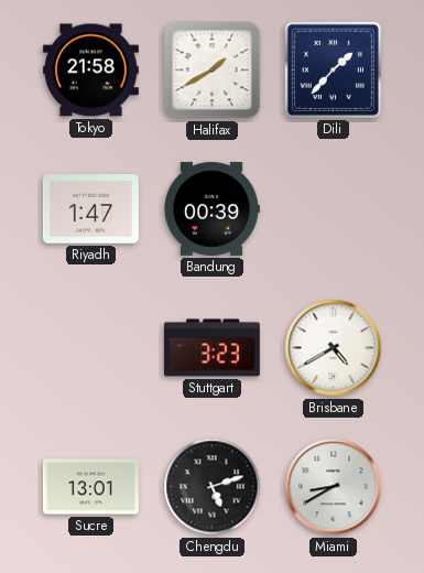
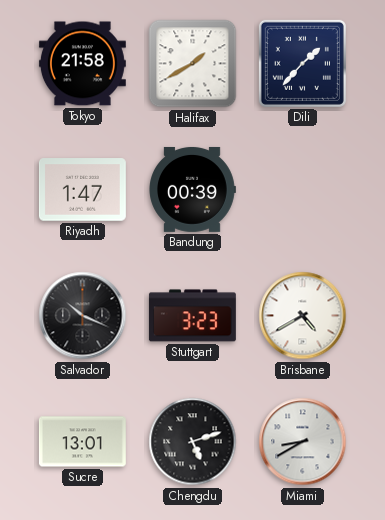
Salvador: none -> 10:19 (83, 316)
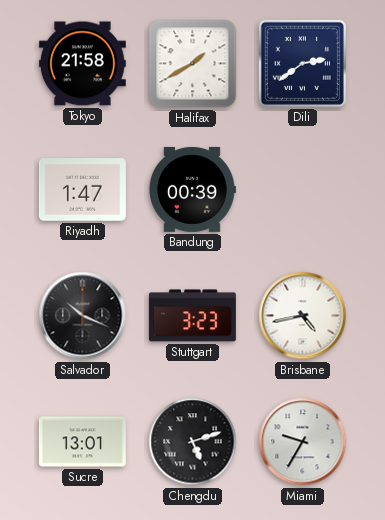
Dili: 1:37 -> 2:39 (302, 63)
Brisbane: 4:40 -> 4:43 (303, 316)
Miami: 8:40 -> 9:35 (303, 442)
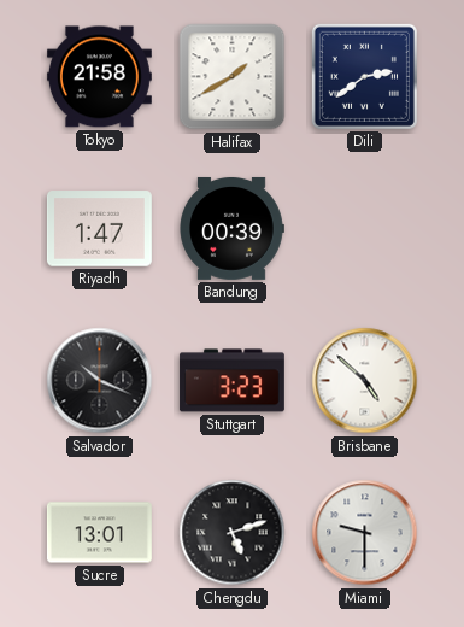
Brisbane: 4:43 -> 4:52 (365, 381)
Miami: 9:35 -> 9:30 (365, 533)
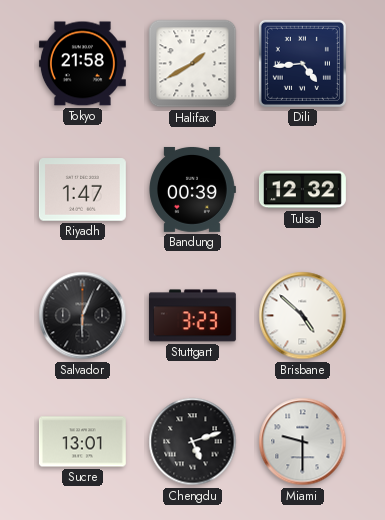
Dili: 2:39 -> 4:44 (302, 63)
Tulsa: none -> 12:32 (302, 190)
Salvador: 10:19 -> 6:04 (83, 316)
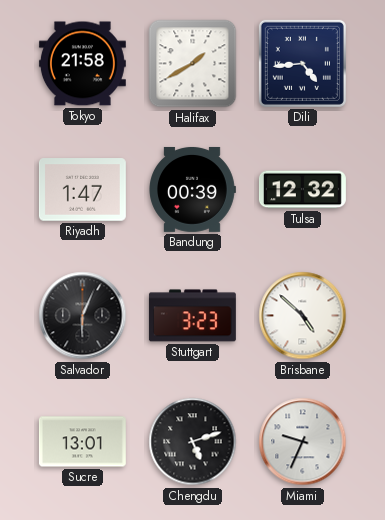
Miami: 9:30 -> 9:34 (303, 442)
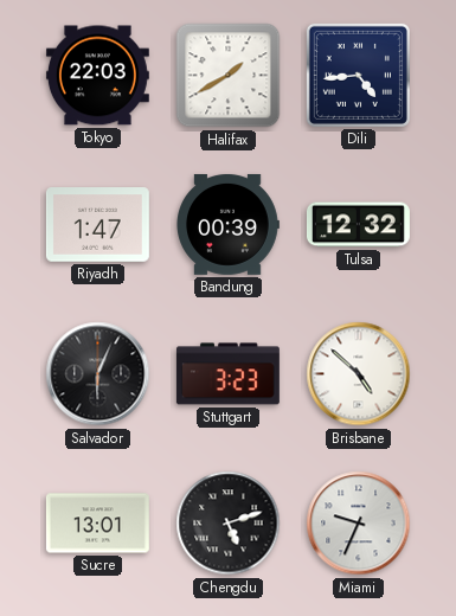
Tokyo: 21:58 -> 22:03 (97, 76)
